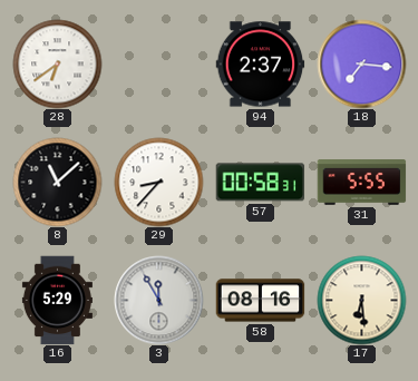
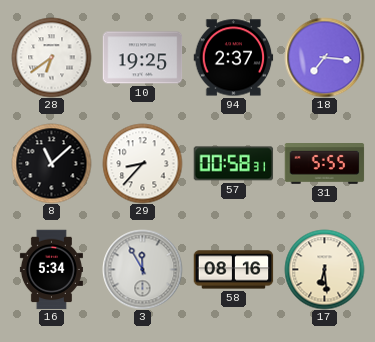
10: none -> 19:25 (142, 58)
16: 5:29 -> 5:34 (51, 269)
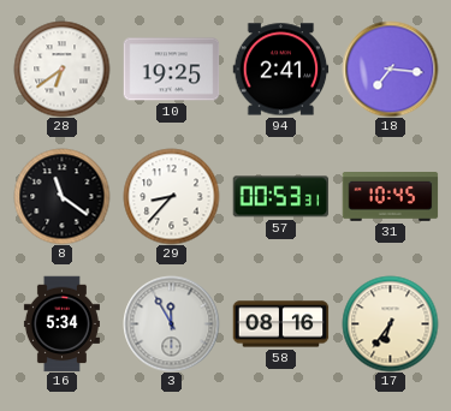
94: 2:37 -> 2:41 (280, 70)
8: 11:08 -> 11:21 (61, 196)
57: 00:58 -> 00:53 (280, 197)
31: 5:55 -> 10:45 (390, 197)
17: 6:29 -> 6:36 (390, 323)
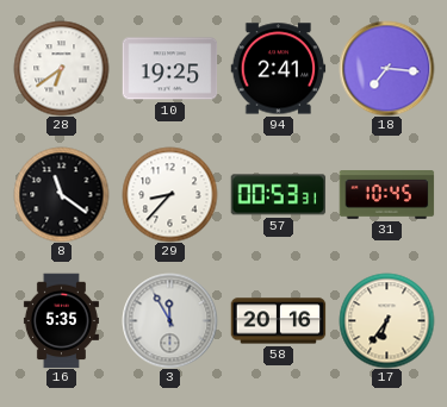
16: 5:34 -> 5:35 (61, 320)
58: 08:16 -> 20:16 (278, 321)
